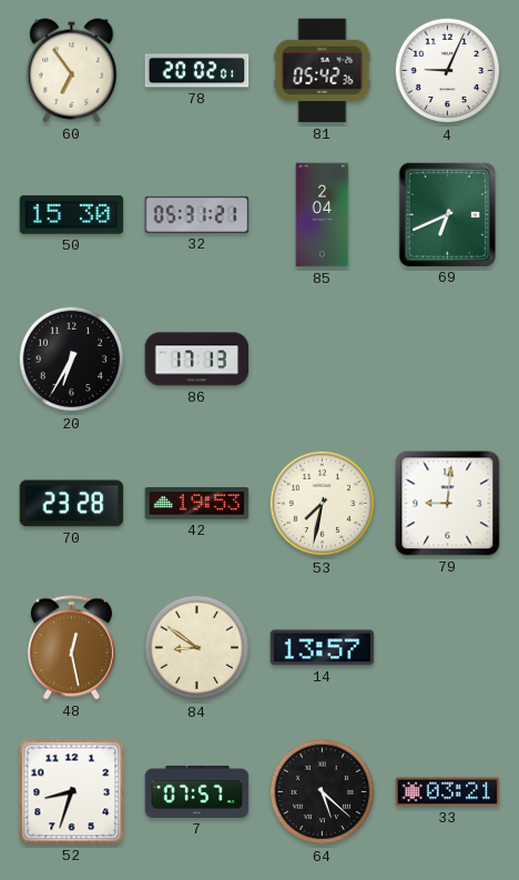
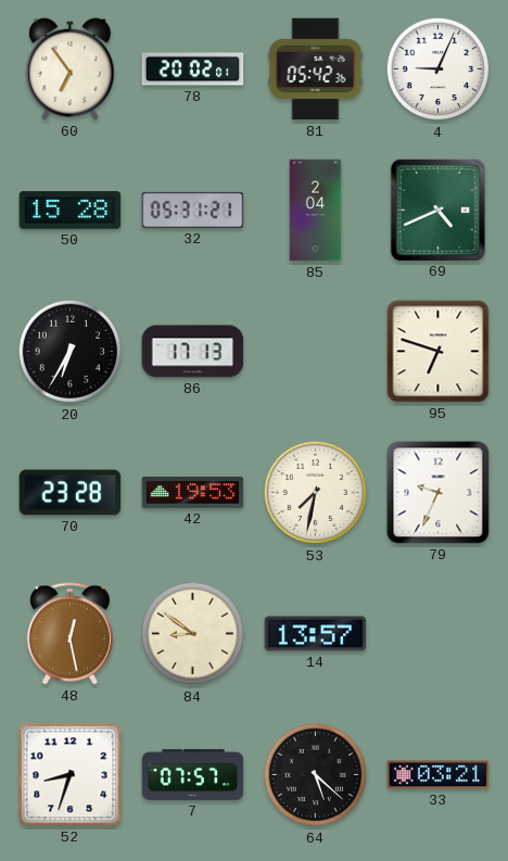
50: 15:30 -> 15:28 (71, 211)
69: 6:41 -> 4:41 (437, 210)
95: none -> 6:48 (439, 352)
79: 9:01 -> 9:34 (439, 493)
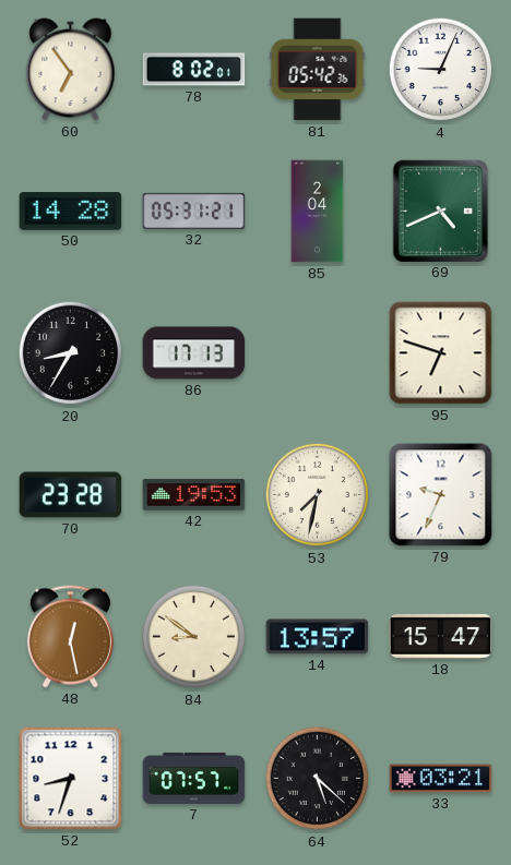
78: 20:02 -> 8:02 (194, 70)
50: 15:28 -> 14:28 (71, 212)
20: 6:35 -> 8:35 (71, 353)
18: none -> 15:47 (441, 636)
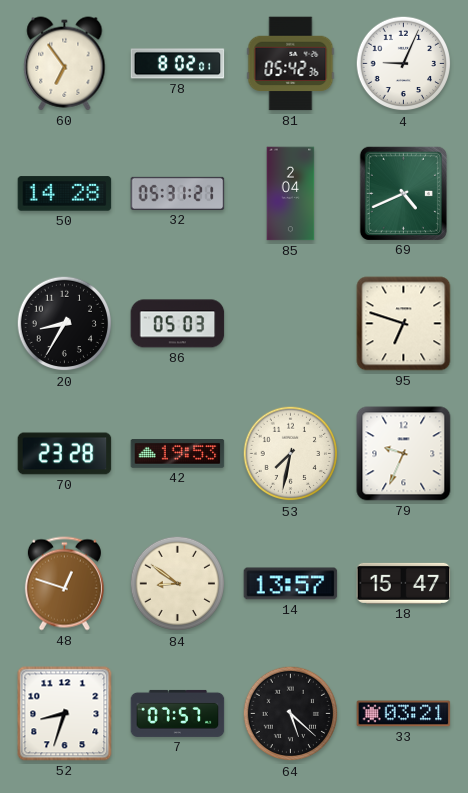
86: 17:13 -> 05:03 (178, 324)
48: 12:28 -> 12:48 (64, 584)
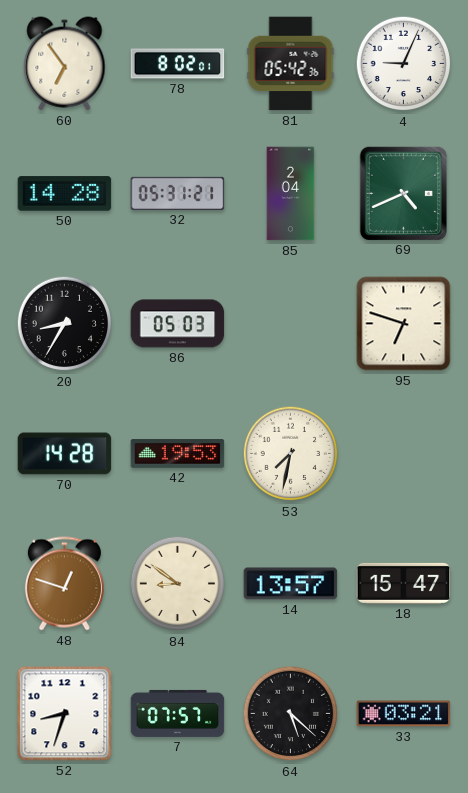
70: 23:28 -> 14:28 (65, 454)
79: 9:34 -> none (404, 454)
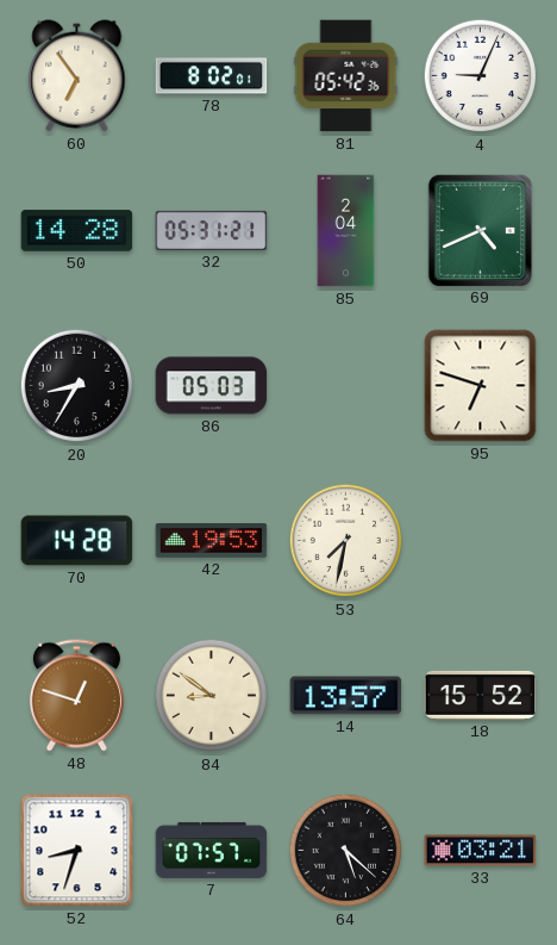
18: 15:47 -> 15:52 (481, 695)
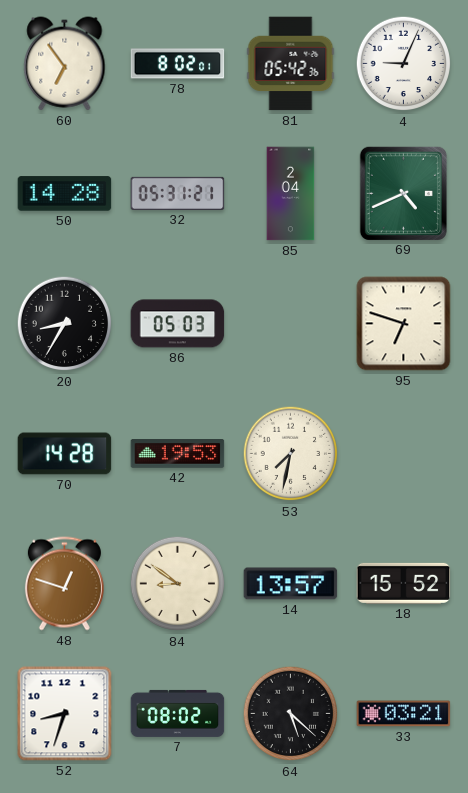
7: 07:57 -> 08:02 (178, 713)
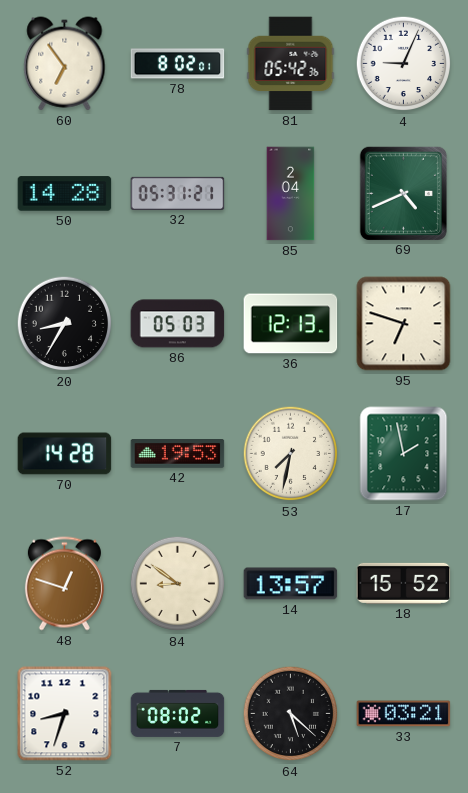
36: none -> 12:13 (291, 324)
17: none -> 1:58 (404, 454)
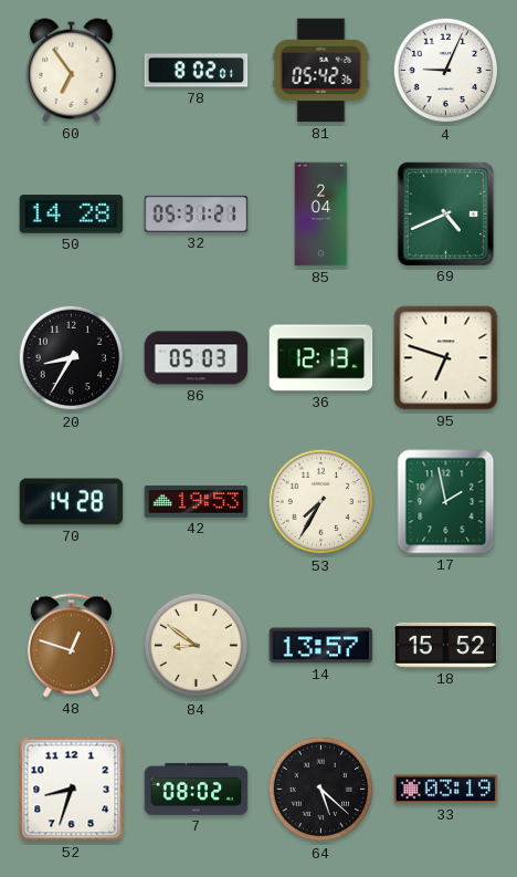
53: 7:32 -> 7:35 (321, 502)
33: 03:21 -> 03:19 (446, 790)
